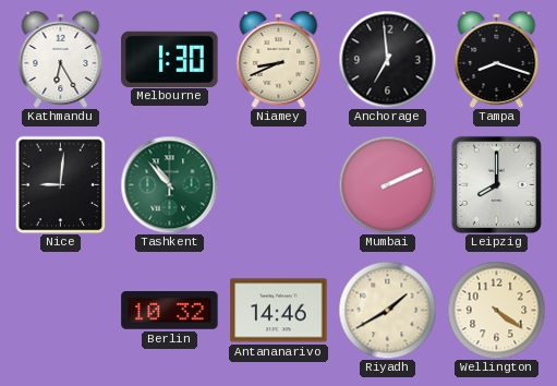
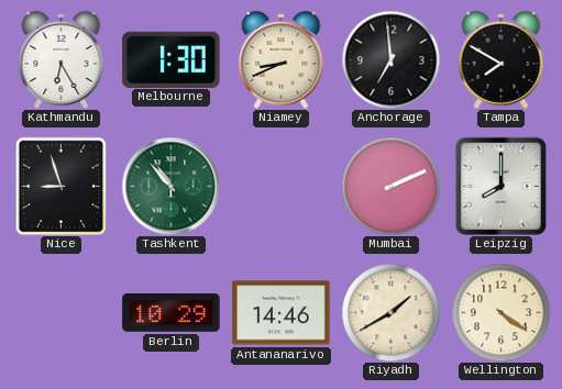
Tampa: 8:18 -> 7:50 (502, 59)
Nice: 9:01 -> 8:57 (62, 186)
Berlin: 10:32 -> 10:29 (172, 313)
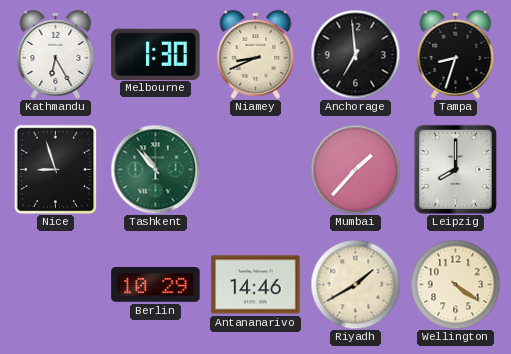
Tampa: 7:50 -> 8:33 (456, 54)
Mumbai: 2:11 -> 1:37 (355, 169)
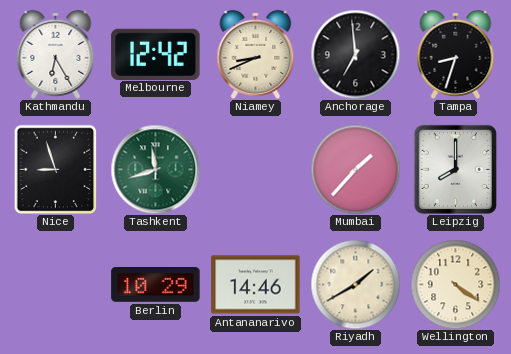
Melbourne: 1:30 -> 12:42 (156, 54)
Tashkent: 10:53 -> 11:42 (155, 169)
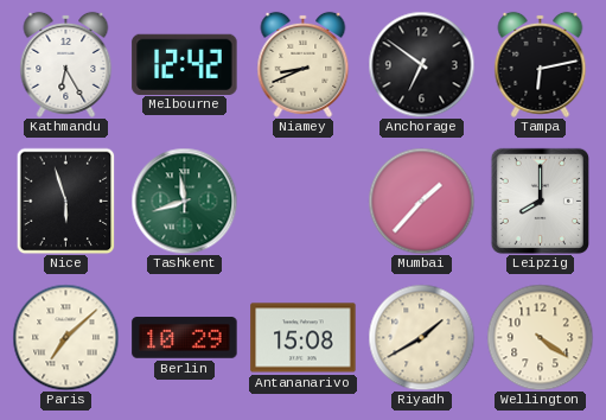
Anchorage: 6:59 -> 6:51 (421, 64)
Tampa: 8:33 -> 6:13 (541, 64)
Nice: 8:57 -> 5:57 (66, 201)
Paris: none -> 7:08 (65, 337)
Antananarivo: 14:46 -> 15:08 (304, 338)
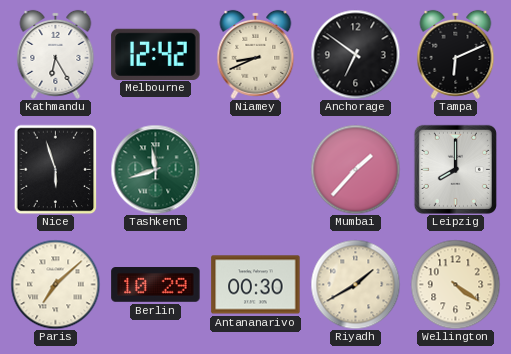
Tampa: 6:13 -> 6:11 (456, 54)
Antananarivo: 15:08 -> 00:30 (256, 285)
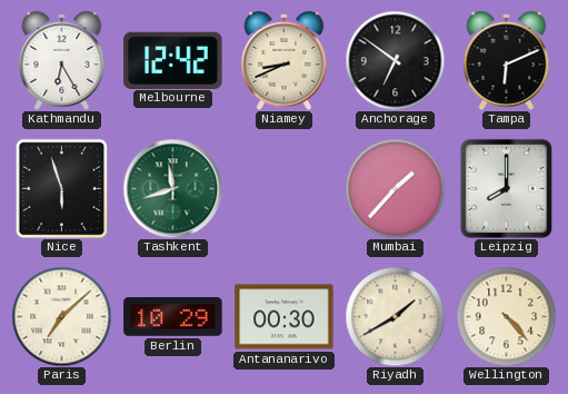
Wellington: 4:21 -> 4:23 (506, 316)
